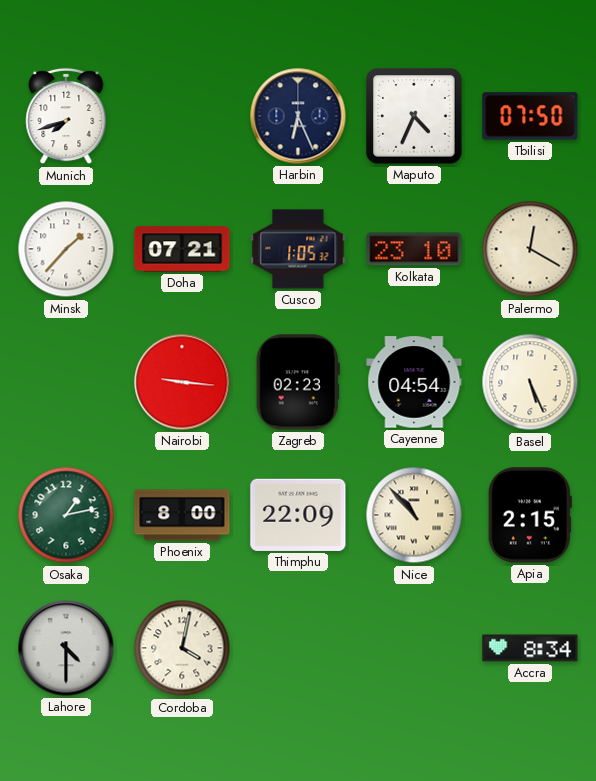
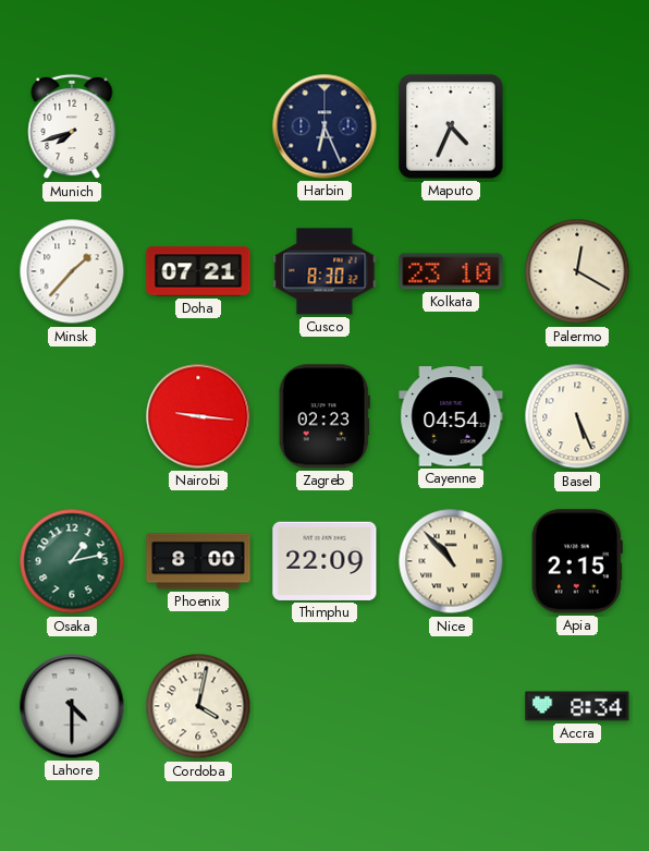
Tbilisi: 07:50 -> none (530, 116)
Cusco: 1:05 -> 8:30 (324, 271)
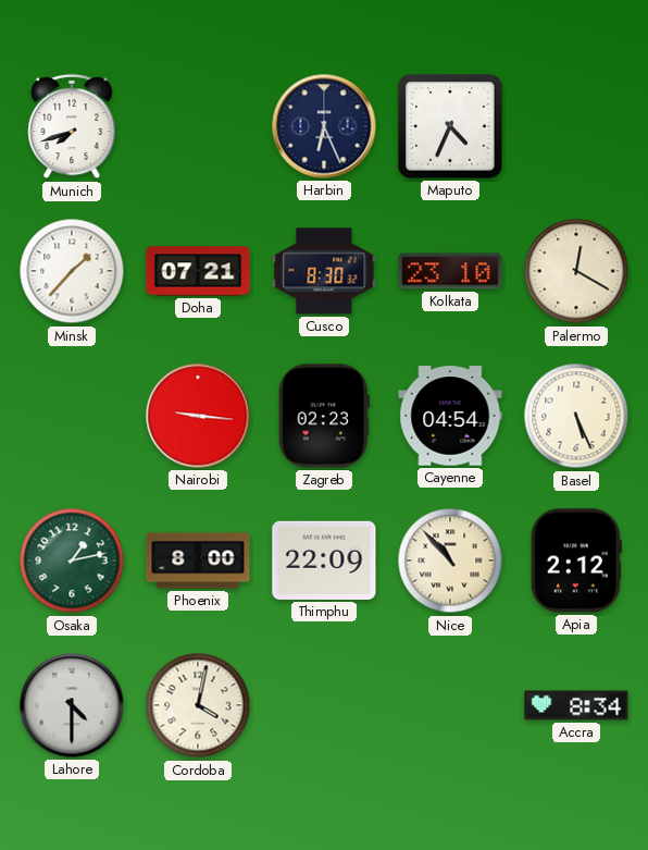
Apia: 2:15 -> 2:12 (576, 560)
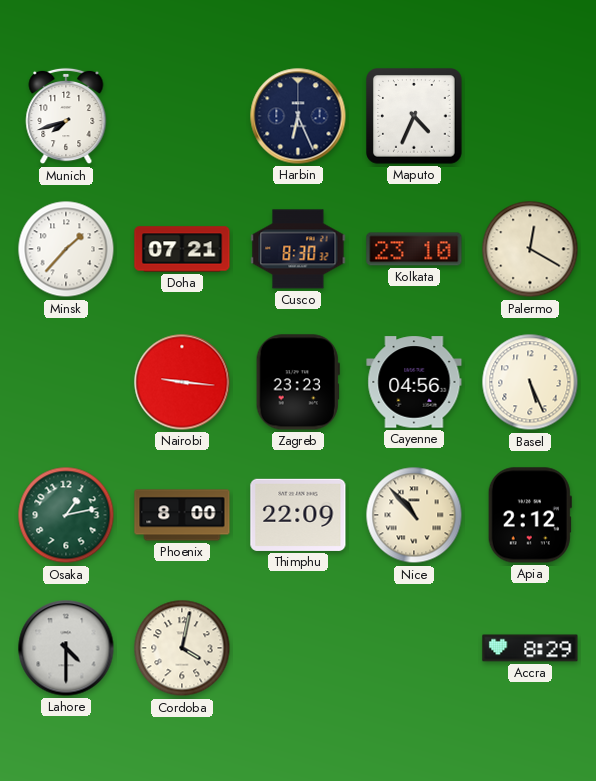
Zagreb: 02:23 -> 23:23 (298, 382)
Cayenne: 04:54 -> 04:56 (414, 382)
Accra: 8:34 -> 8:29 (530, 648)
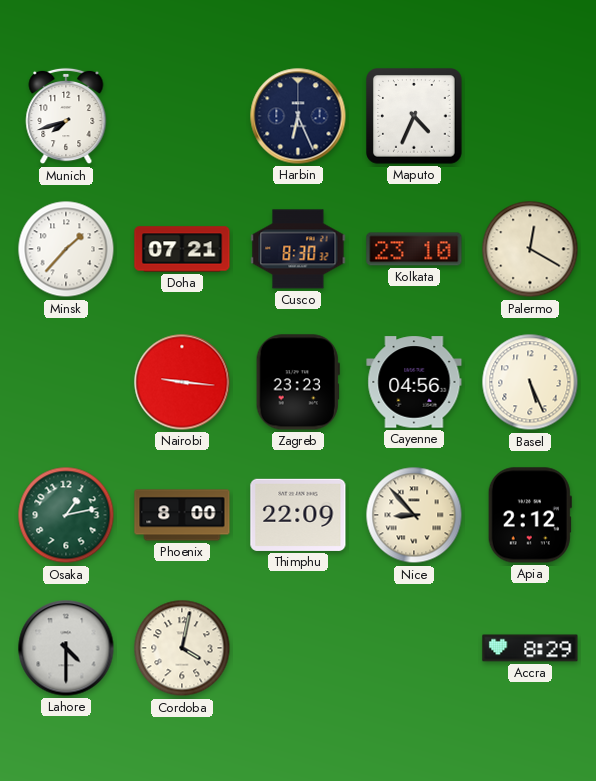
Nice: 10:53 -> 8:53 (414, 515)
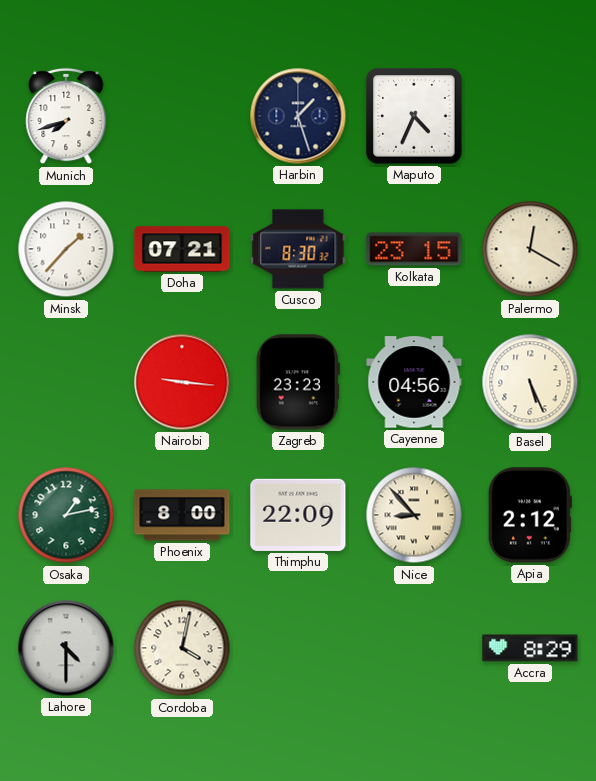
Harbin: 6:26 -> 1:27 (298, 116)
Kolkata: 23:10 -> 23:15 (414, 249)
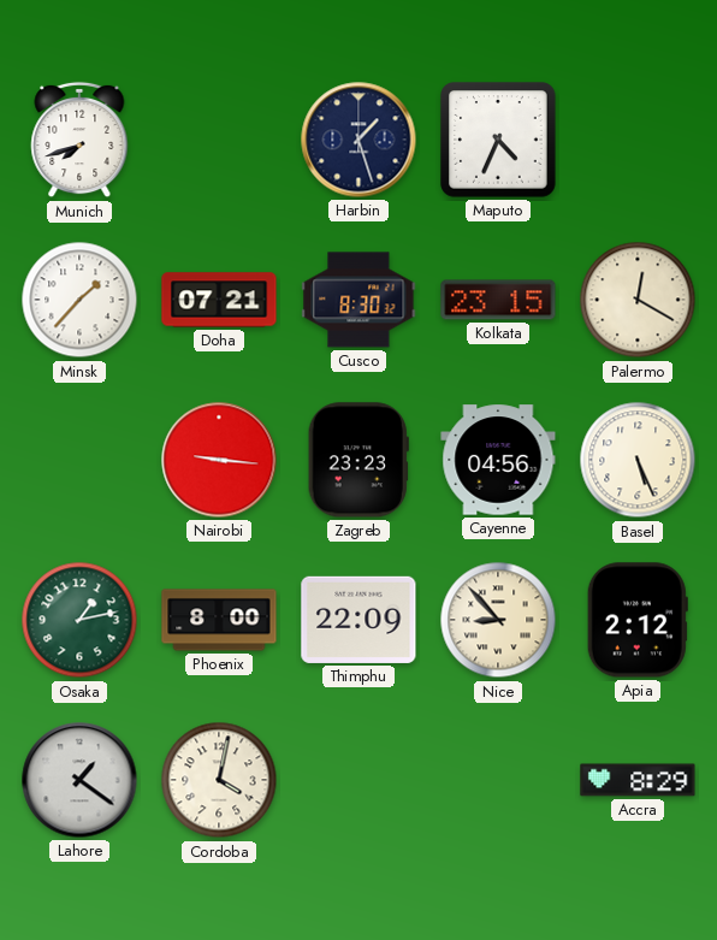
Lahore: 4:30 -> 1:21 (79, 780)
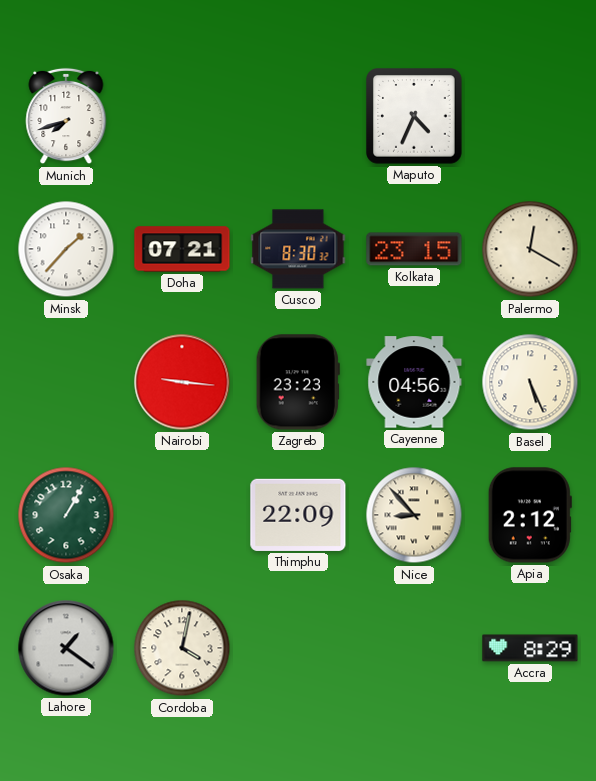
Harbin: 1:27 -> none (358, 140)
Osaka: 1:13 -> 1:05 (66, 515)
Phoenix: 8:00 -> none (219, 620)
